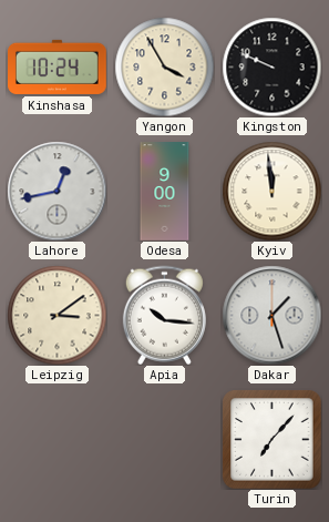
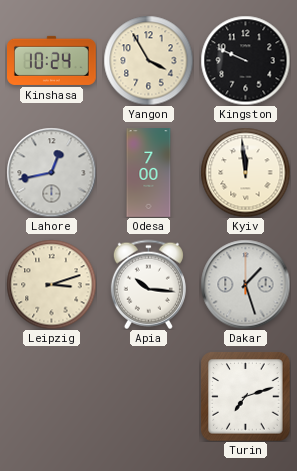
Odesa: 9:00 -> 7:00 (149, 173)
Leipzig: 3:09 -> 3:12 (51, 284)
Turin: 7:07 -> 7:12 (245, 396)
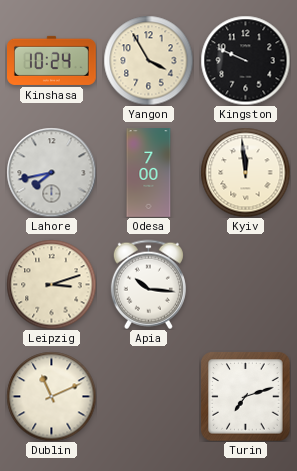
Lahore: 12:43 -> 7:43 (51, 172)
Dakar: 1:27 -> none (245, 284)
Dublin: none -> 11:11 (51, 396)
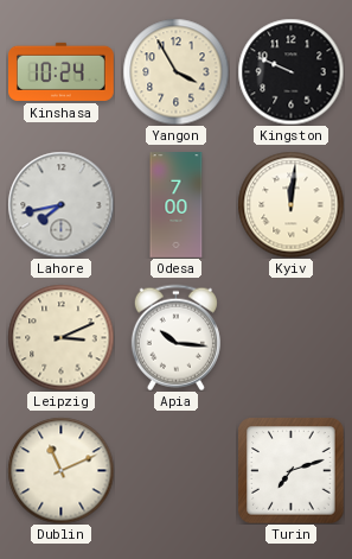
Kyiv: 11:59 -> 12:01 (290, 204)
Leipzig: 3:12 -> 3:11 (60, 337)
